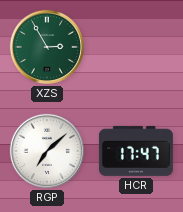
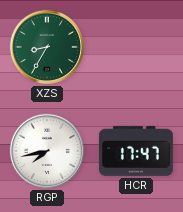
XZS: 2:55 -> 8:35 (47, 47)
RGP: 7:08 -> 7:43 (47, 151)
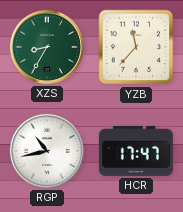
YZB: none -> 11:37 (136, 47)
RGP: 7:43 -> 10:43 (47, 151)
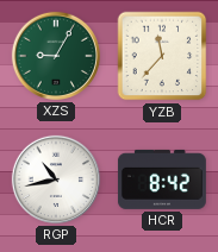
XZS: 8:35 -> 9:05 (56, 56)
HCR: 17:47 -> 8:42 (162, 179)
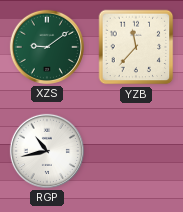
XZS: 9:05 -> 9:09 (47, 47)
HCR: 8:42 -> none (162, 179)
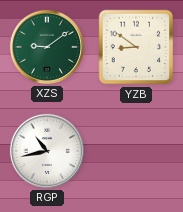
YZB: 11:37 -> 8:51 (136, 47)
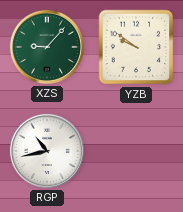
XZS: 9:09 -> 9:07 (47, 47)
YZB: 8:51 -> 9:51 (136, 47)
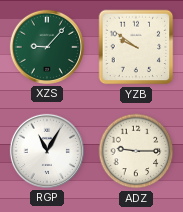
RGP: 10:43 -> 11:05 (47, 151)
ADZ: none -> 9:15 (136, 151)
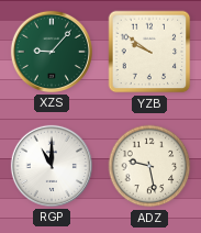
RGP: 11:05 -> 11:00 (52, 166)
ADZ: 9:15 -> 9:28 (149, 166)
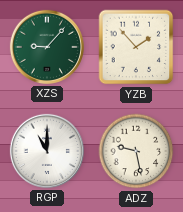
YZB: 9:51 -> 1:53 (136, 47)
